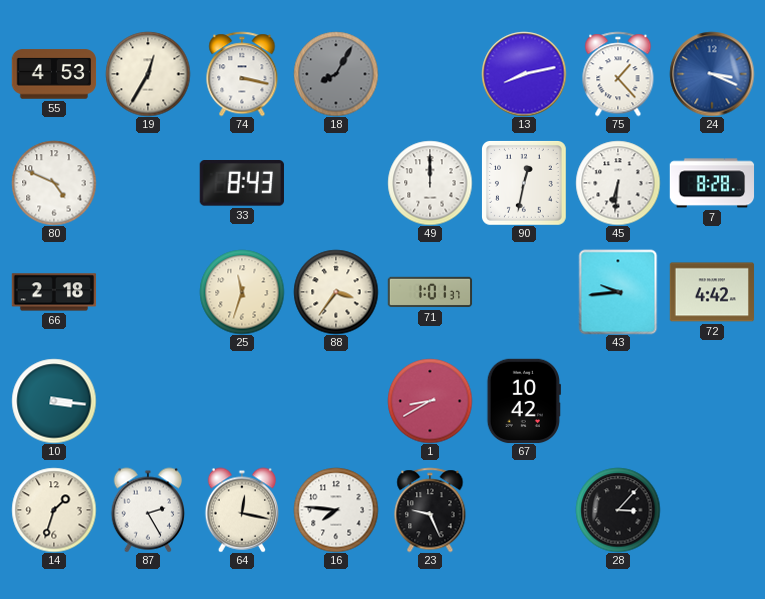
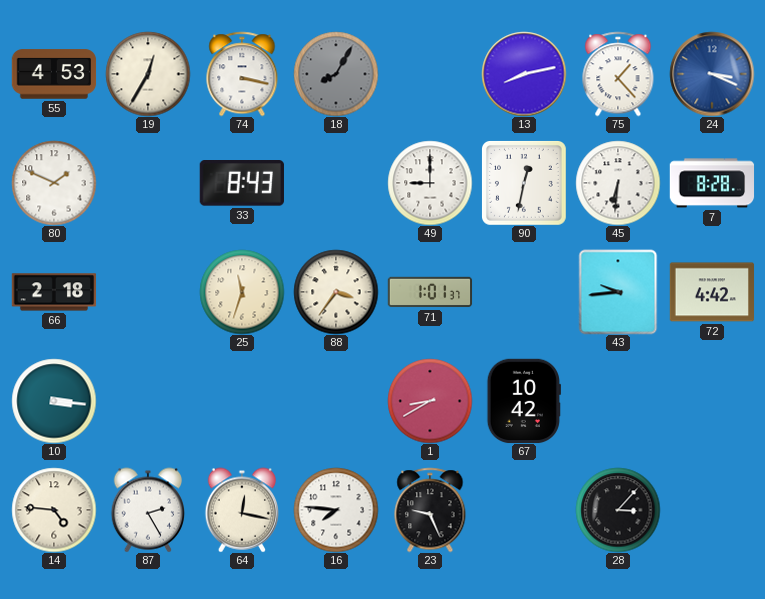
80: 4:49 -> 1:49 (54, 183)
49: 12:00 -> 9:00 (430, 183)
14: 1:33 -> 4:46 (54, 510)
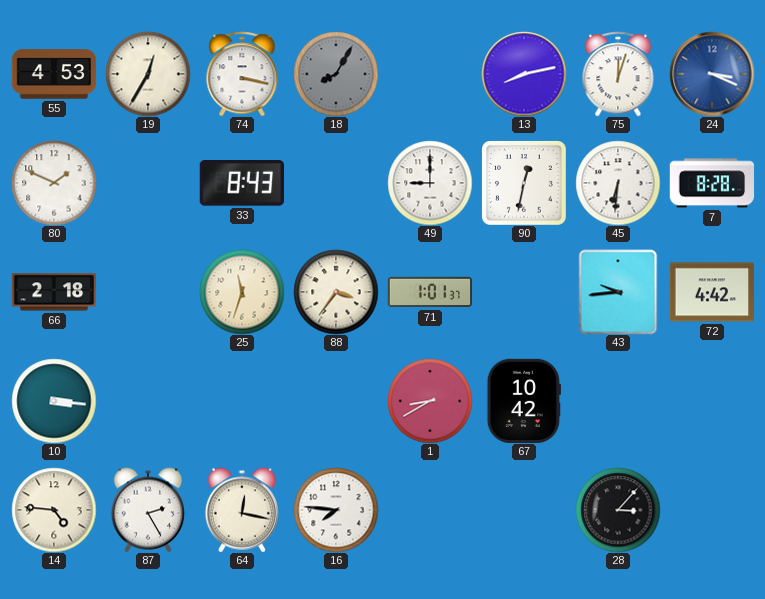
75: 1:23 -> 12:03 (618, 74)
23: 9:26 -> none (430, 510)
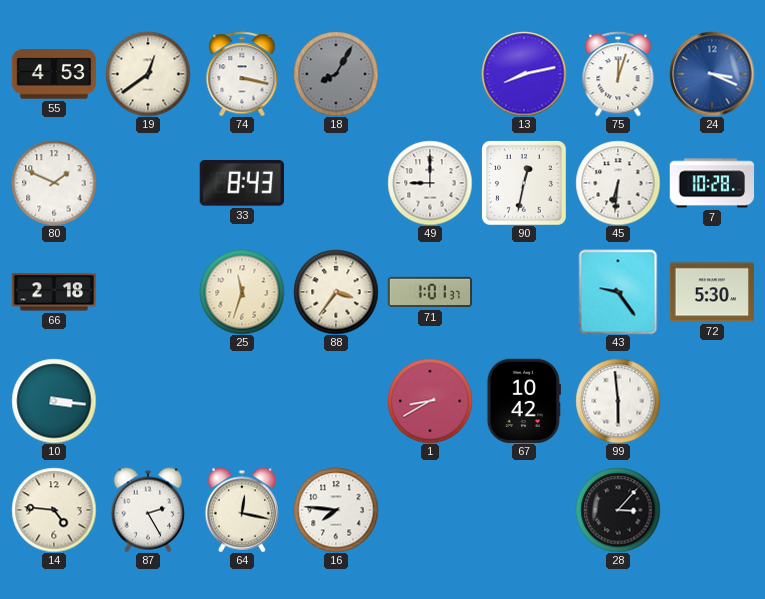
19: 12:35 -> 12:39 (148, 74)
7: 8:28 -> 10:28 (712, 183)
43: 9:44 -> 9:24 (618, 292)
72: 4:42 -> 5:30 (712, 292)
99: none -> 5:59 (618, 401)
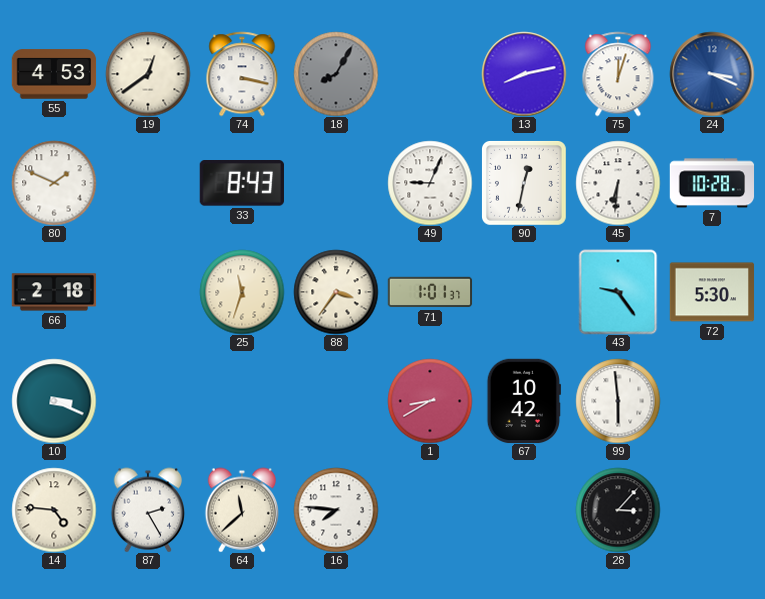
49: 9:00 -> 9:04 (430, 183)
10: 3:16 -> 3:19 (54, 401)
64: 12:17 -> 11:38 (241, 510)
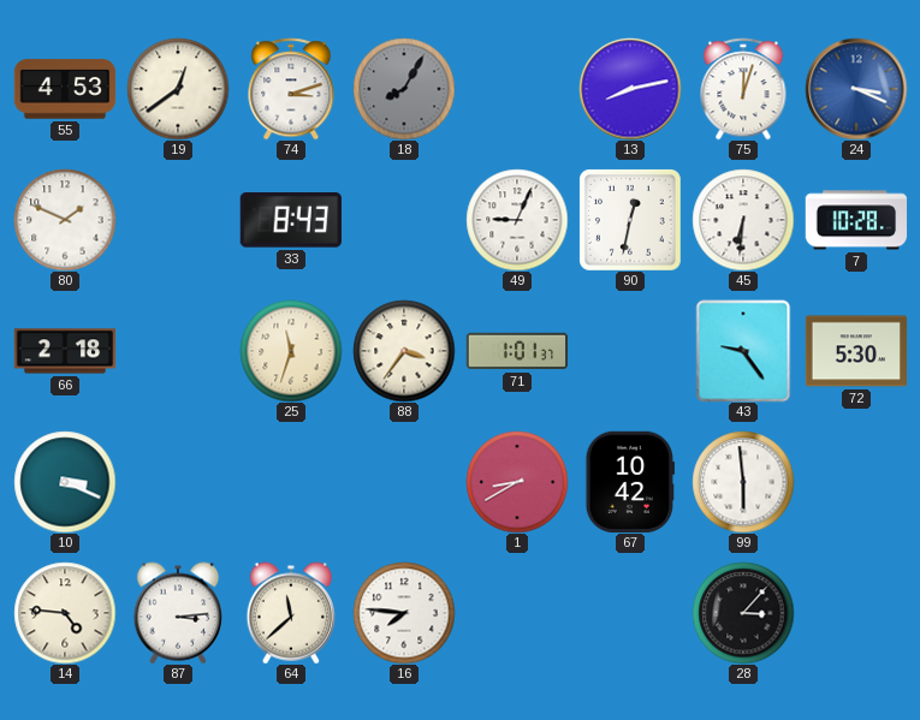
74: 3:17 -> 3:12 (291, 89)
87: 2:25 -> 3:14 (177, 613)
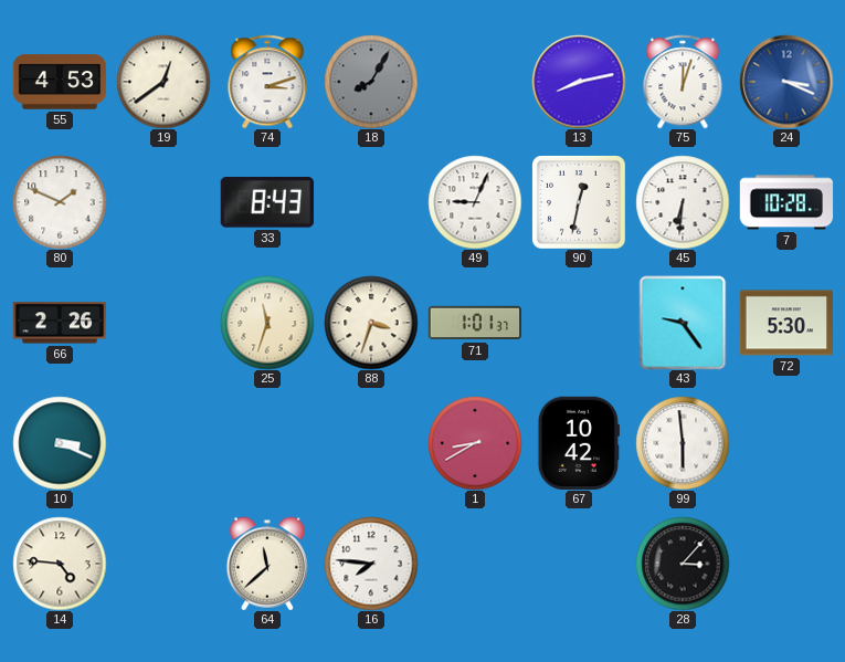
66: 2:18 -> 2:26 (60, 323)
88: 3:36 -> 3:33 (371, 323)
87: 3:14 -> none (177, 613)
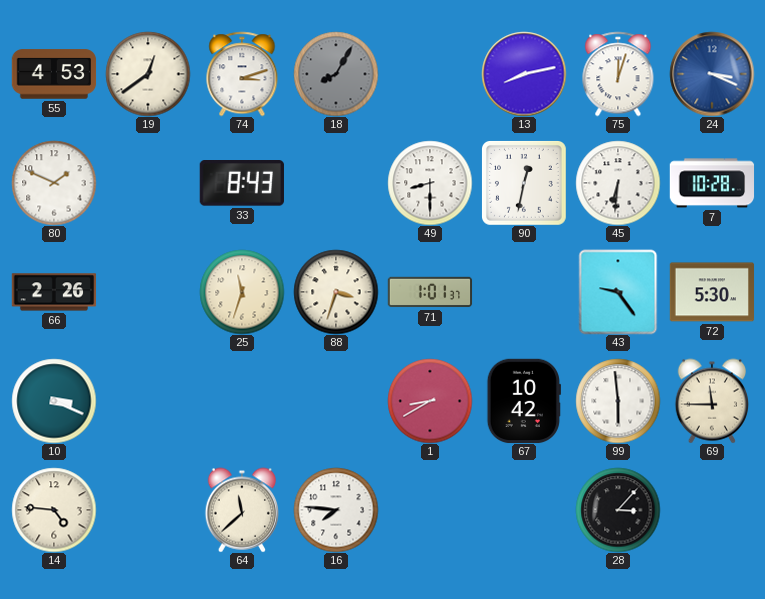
49: 9:04 -> 8:30 (430, 183)
69: none -> 11:45 (711, 401)
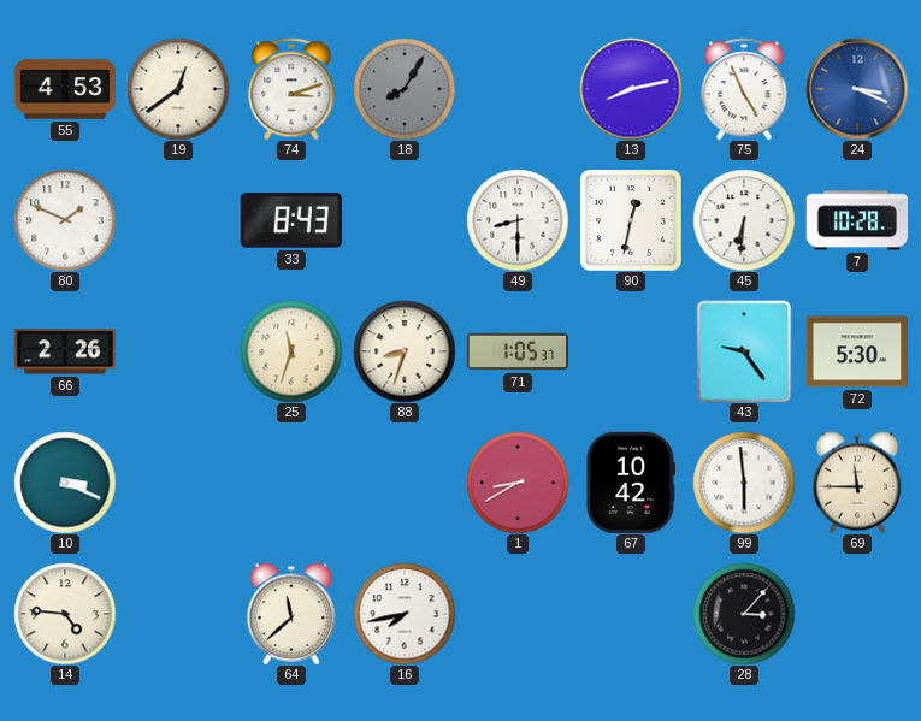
75: 12:03 -> 4:56 (744, 89)
88: 3:33 -> 8:33 (405, 351)
71: 1:01 -> 1:05 (518, 351)
16: 7:46 -> 7:43 (405, 614)
